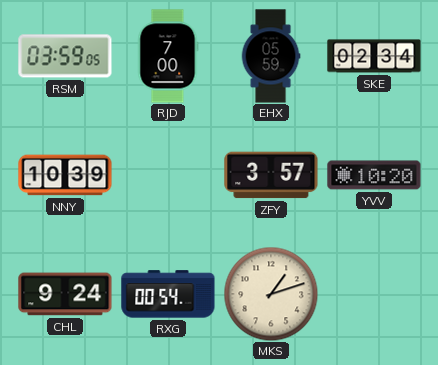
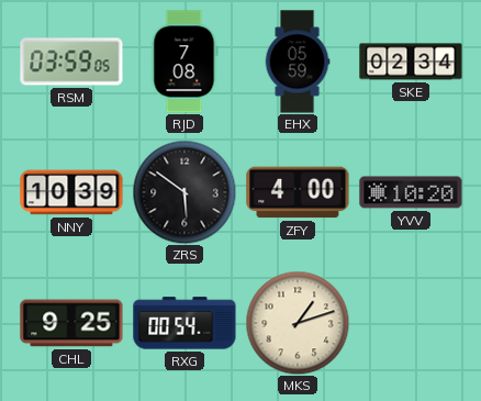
RJD: 7:00 -> 7:08 (184, 62)
ZRS: none -> 5:51 (184, 192)
ZFY: 3:57 -> 4:00 (298, 192)
CHL: 9:24 -> 9:25 (71, 323)
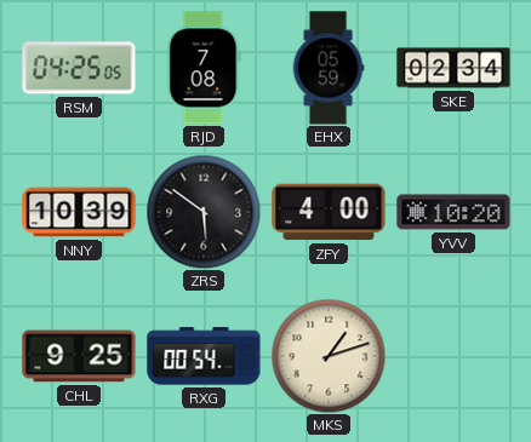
RSM: 03:59 -> 04:25 (79, 68)
